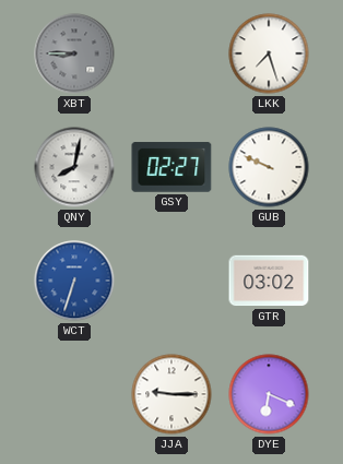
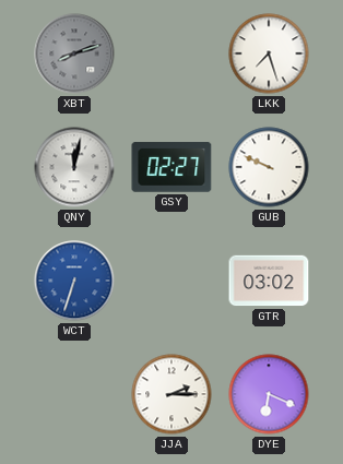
XBT: 8:45 -> 8:12 (74, 53)
QNY: 8:02 -> 12:02 (74, 167)
JJA: 9:15 -> 2:15 (171, 394)
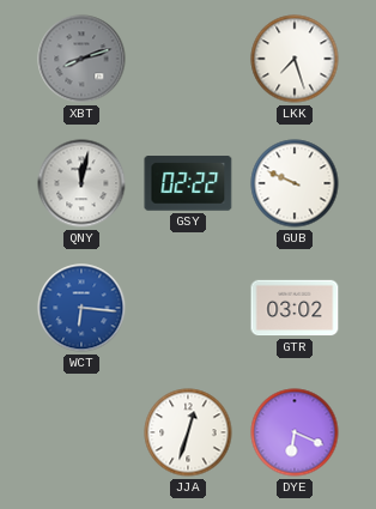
GSY: 02:27 -> 02:22 (188, 183)
WCT: 6:33 -> 6:16 (81, 308)
JJA: 2:15 -> 12:33 (188, 432)
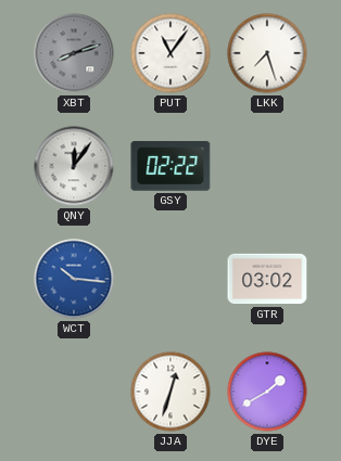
PUT: none -> 11:06 (171, 53)
QNY: 12:02 -> 12:06 (74, 166)
GUB: 9:49 -> none (295, 183)
WCT: 6:16 -> 10:16 (74, 279)
DYE: 6:19 -> 1:40 (267, 392)
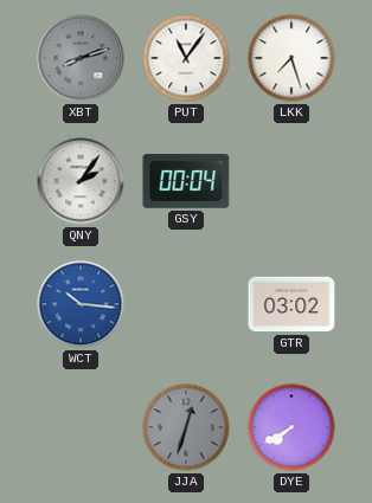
QNY: 12:06 -> 2:06 (81, 181)
GSY: 02:22 -> 00:04 (186, 181)
JJA dial: white -> grey (186, 427)
DYE: 1:40 -> 7:40 (291, 427)
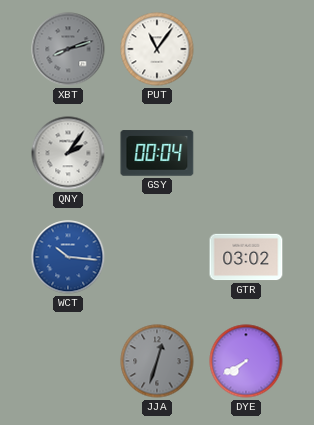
LKK: 7:27 -> none (291, 58)
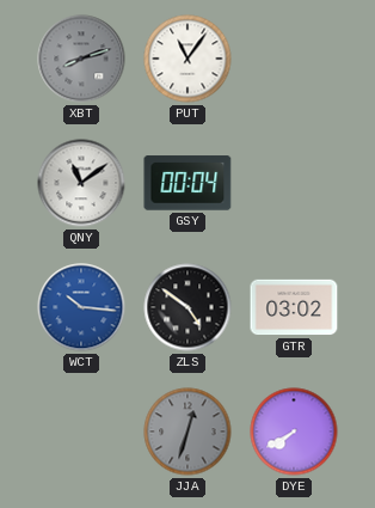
QNY: 2:06 -> 11:09 (81, 183)
ZLS: none -> 4:51 (187, 307)
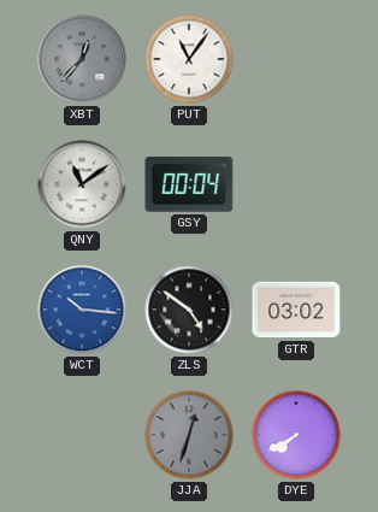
XBT: 8:12 -> 12:37 (82, 59)
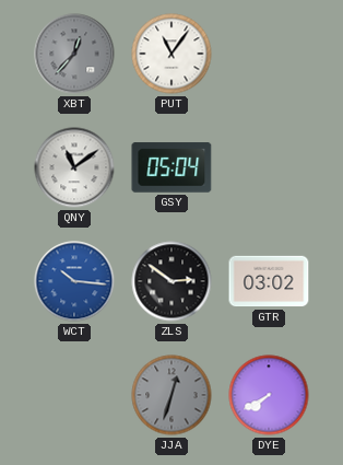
GSY: 00:04 -> 05:04 (171, 167)
ZLS: 4:51 -> 2:51 (171, 281)
